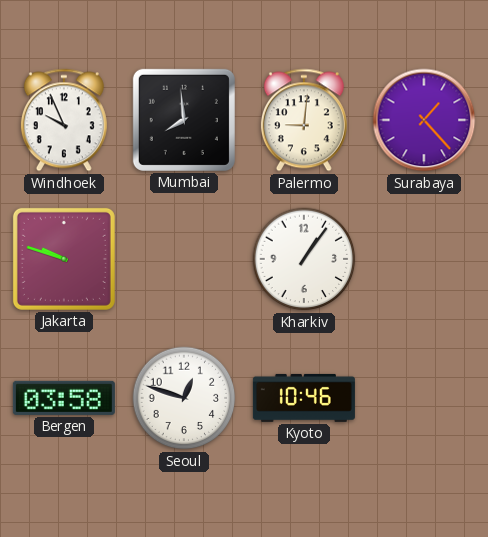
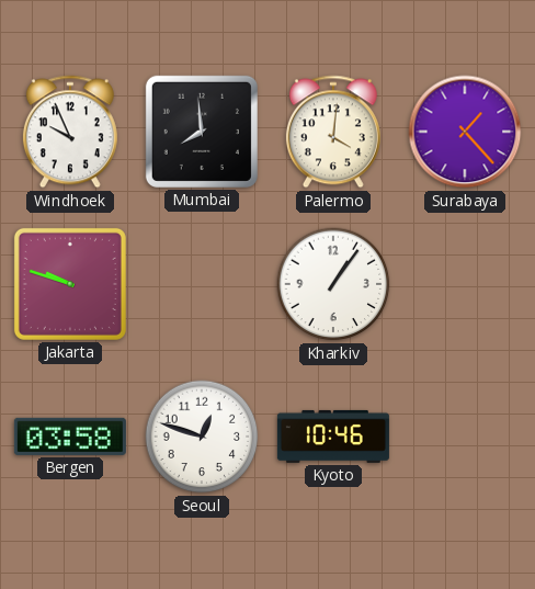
Palermo: 9:01 -> 4:01 (333, 132)
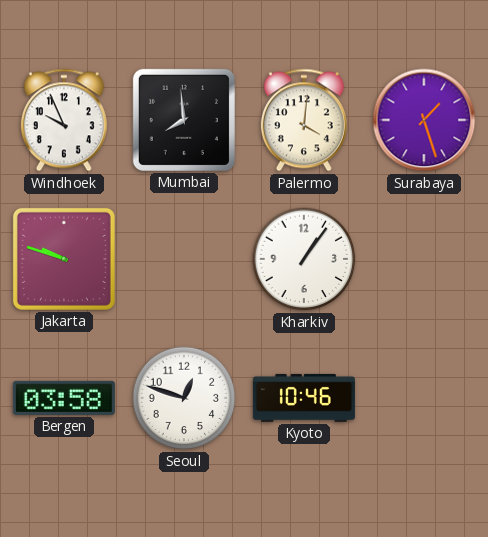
Surabaya: 1:23 -> 1:27 (424, 120)
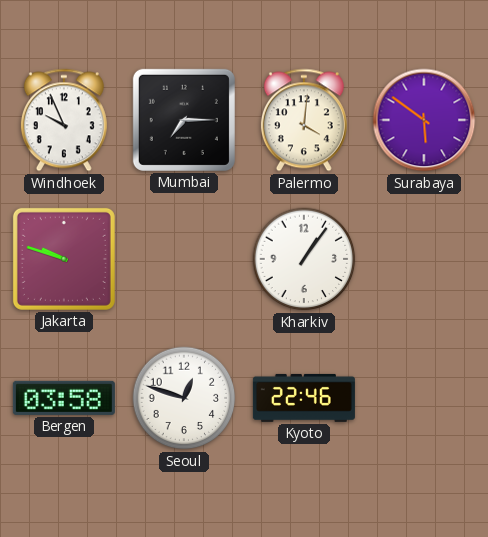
Mumbai: 7:59 -> 7:15 (184, 120)
Surabaya: 1:27 -> 5:51 (424, 120)
Kyoto: 10:46 -> 22:46 (304, 398)
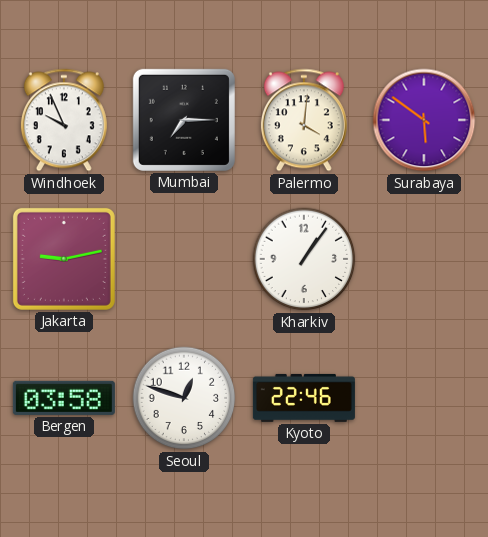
Jakarta: 9:48 -> 9:13 (64, 259)
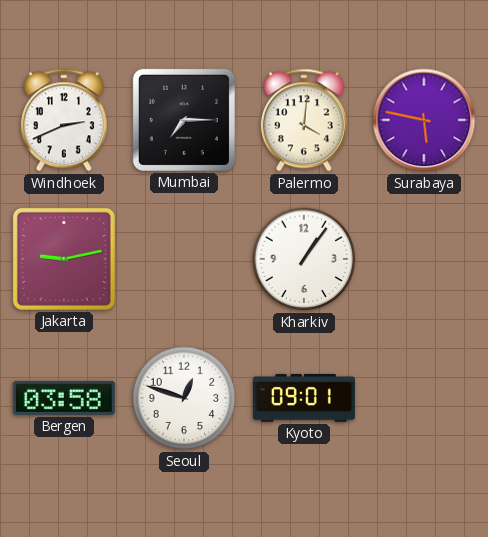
Windhoek: 9:56 -> 2:41 (64, 120)
Surabaya: 5:51 -> 5:47 (424, 120)
Kyoto: 22:46 -> 09:01 (304, 398)
